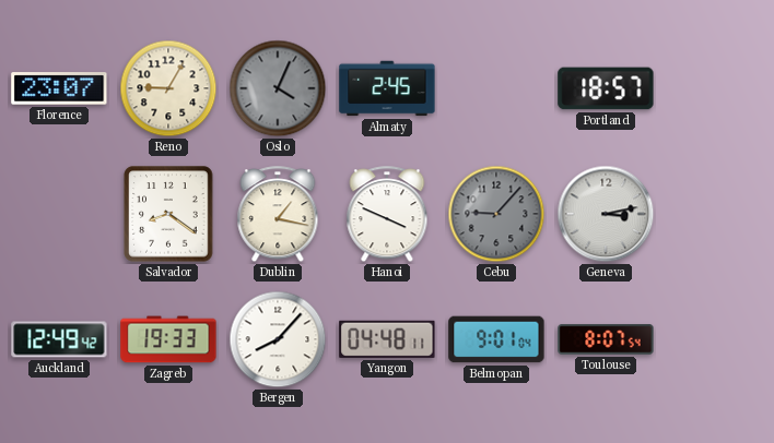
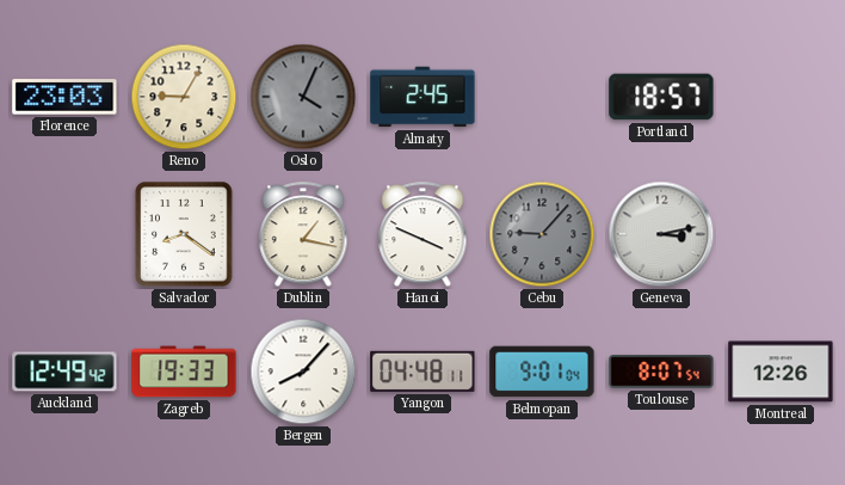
Florence: 23:07 -> 23:03 (64, 97)
Montreal: none -> 12:26 (781, 372)
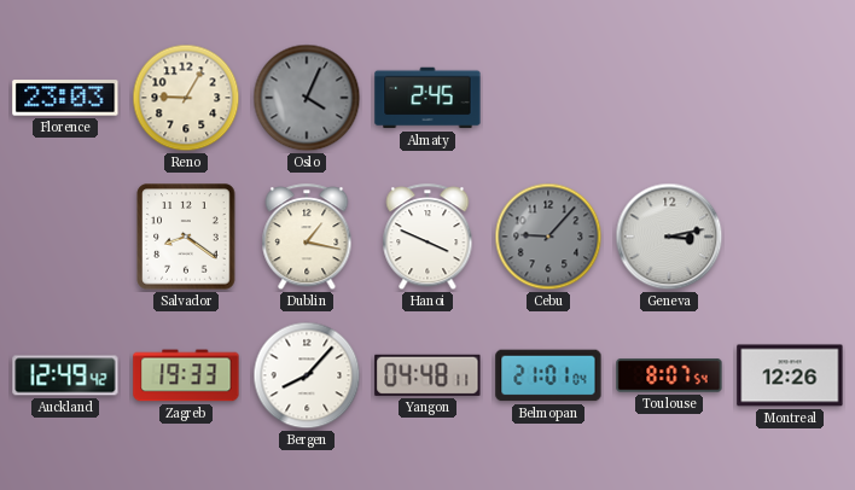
Portland: 18:57 -> none (661, 97)
Belmopan: 9:01 -> 21:01 (548, 375)
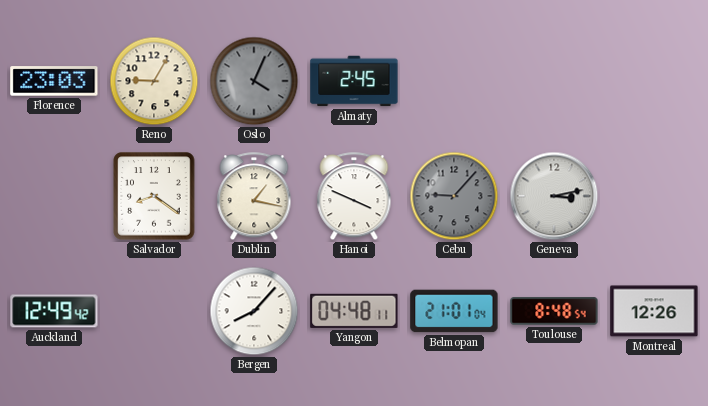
Zagreb: 19:33 -> none (186, 375)
Toulouse: 8:07 -> 8:48 (554, 311)
